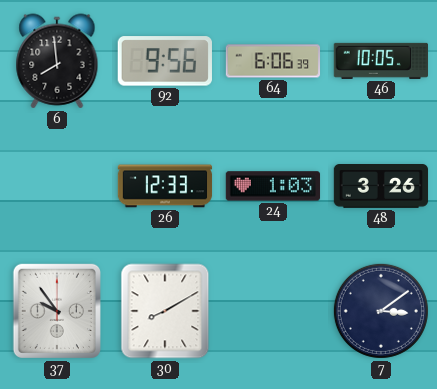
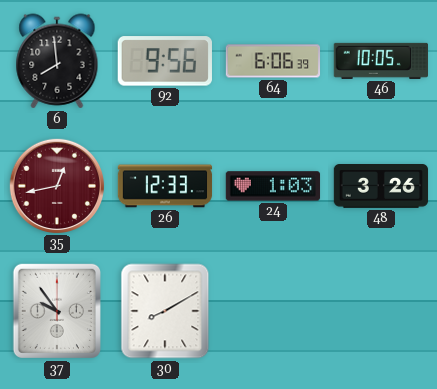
35: none -> 12:43 (56, 185)
7: 3:09 -> none (381, 311)
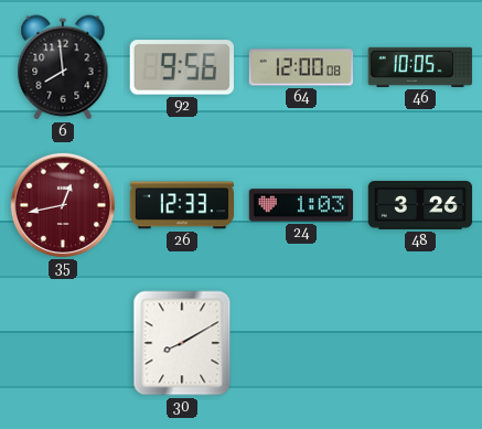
64: 6:06 -> 12:00 (301, 67)
37: 9:54 -> none (57, 311)
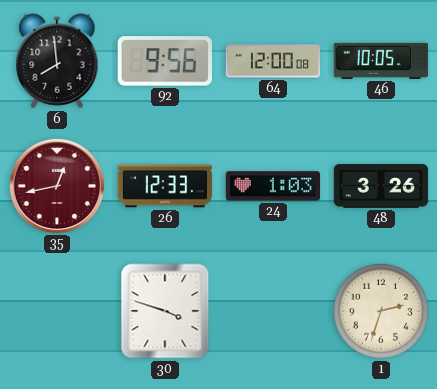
30: 8:10 -> 3:48 (165, 311)
1: none -> 2:33 (381, 311)
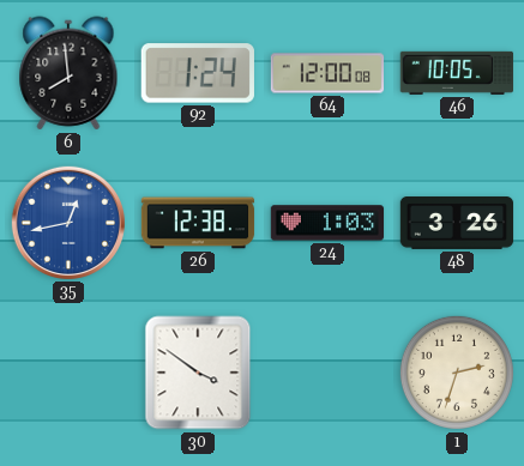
92: 9:56 -> 1:24 (198, 73)
35 dial: burgundy -> blue (67, 222)
26: 12:33 -> 12:38 (198, 223)
30: 3:48 -> 3:51 (198, 373)
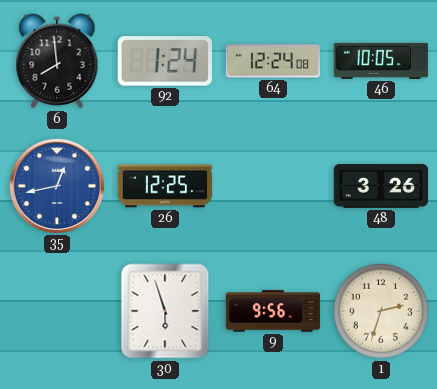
64: 12:00 -> 12:24 (273, 61)
26: 12:38 -> 12:25 (165, 186)
24: 1:03 -> none (327, 223)
30: 3:51 -> 5:57 (165, 311)
9: none -> 9:56 (273, 311)
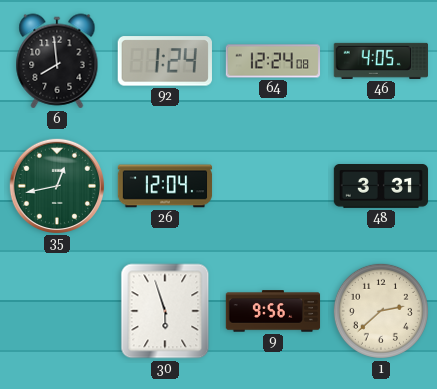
46: 10:05 -> 4:05 (380, 61)
35 dial: blue -> green (56, 185)
26: 12:25 -> 12:04 (165, 186)
48: 3:26 -> 3:31 (381, 187)
1: 2:33 -> 2:38 (381, 311)
